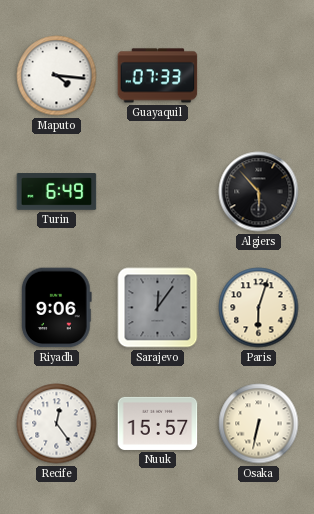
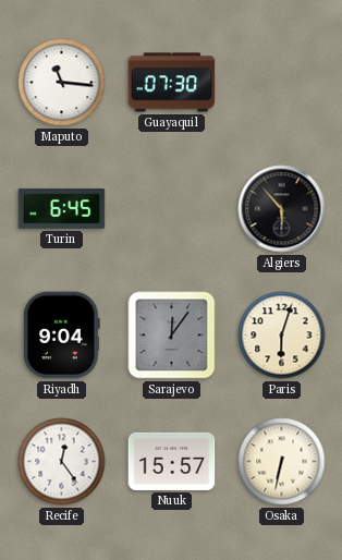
Maputo: 4:16 -> 11:16 (62, 83)
Guayaquil: 07:33 -> 07:30 (172, 83)
Turin: 6:49 -> 6:45 (62, 209)
Riyadh: 9:06 -> 9:04 (61, 336)
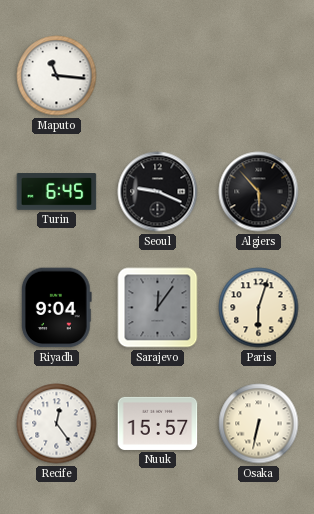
Guayaquil: 07:30 -> none (172, 83)
Seoul: none -> 9:19 (158, 192)
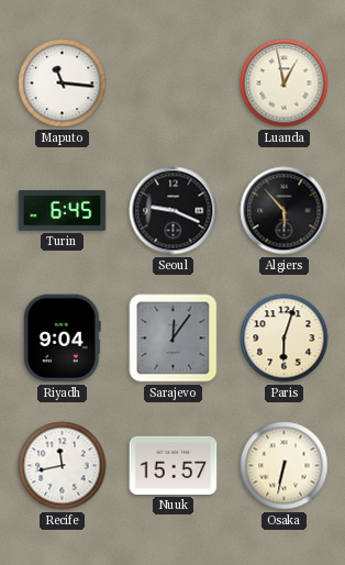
Luanda: none -> 12:58 (285, 84)
Recife: 12:24 -> 11:43 (63, 466)
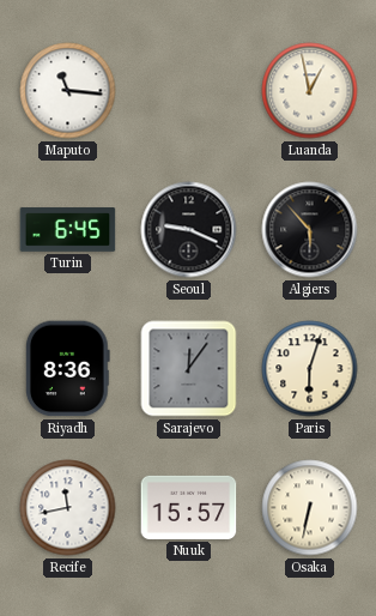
Riyadh: 9:04 -> 8:36 (67, 369)
